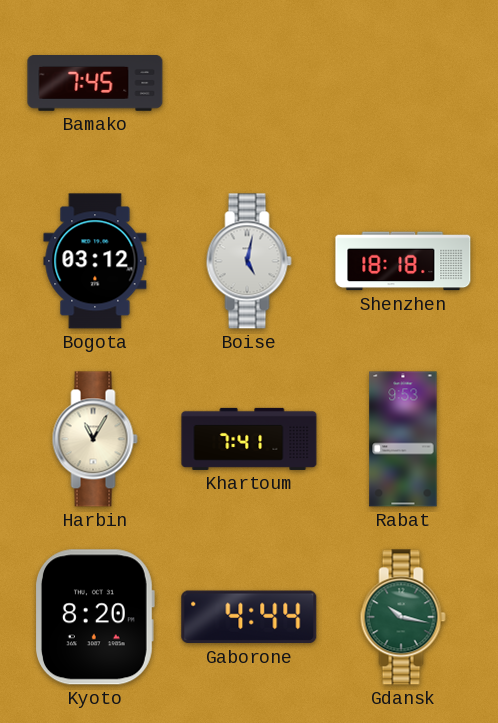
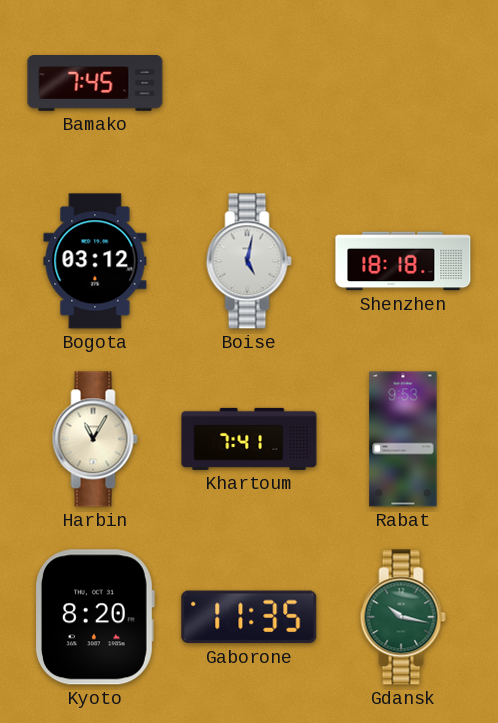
Gaborone: 4:44 -> 11:35 (249, 617)
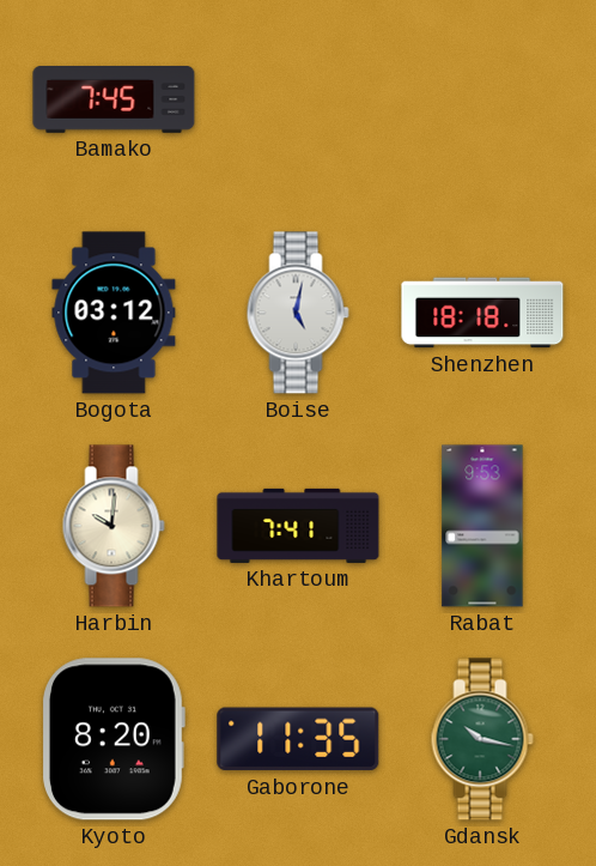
Harbin: 11:05 -> 10:01 (114, 526)
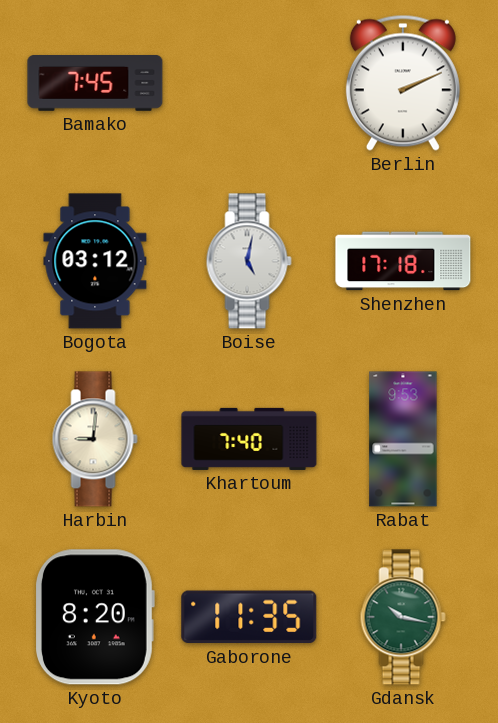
Berlin: none -> 2:11 (403, 83)
Shenzhen: 18:18 -> 17:18 (403, 261)
Harbin: 10:01 -> 9:01 (95, 439)
Khartoum: 7:41 -> 7:40 (249, 439)
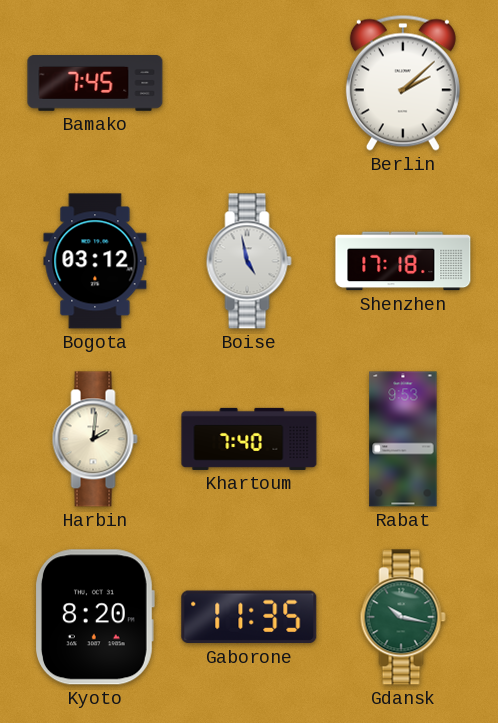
Berlin: 2:11 -> 2:08 (403, 83)
Boise: 5:02 -> 4:58 (249, 261)
Harbin: 9:01 -> 2:01 (95, 439)
